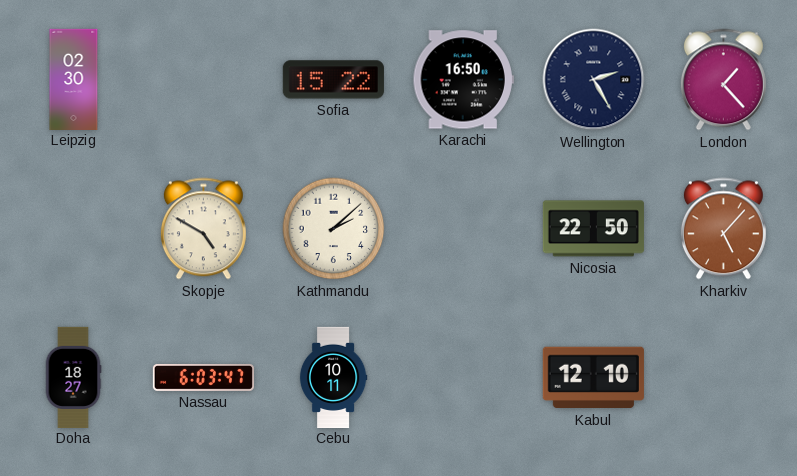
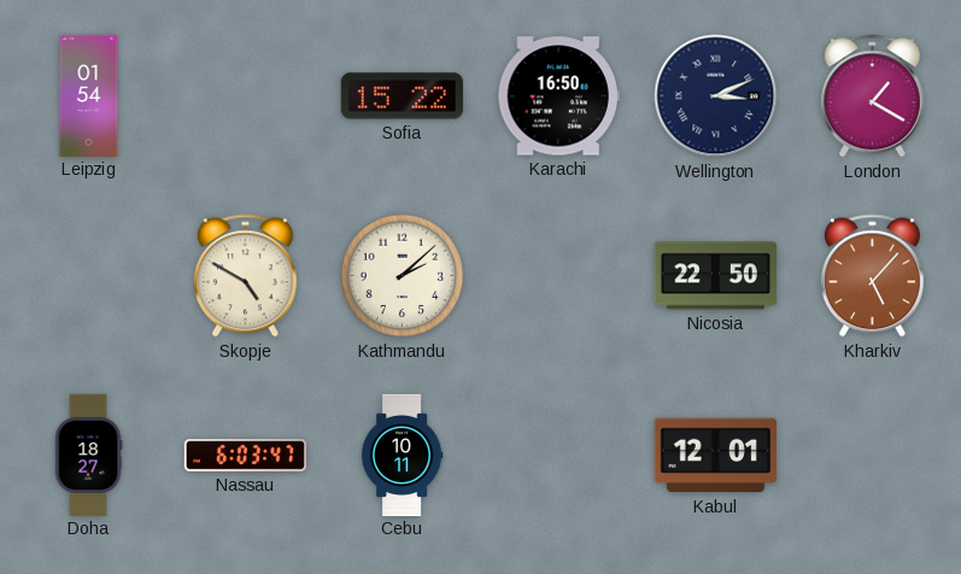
Leipzig: 02:30 -> 01:54 (89, 95)
Wellington: 2:25 -> 3:11 (716, 96)
London: 1:23 -> 1:20 (872, 96)
Kabul: 12:10 -> 12:01 (715, 456)
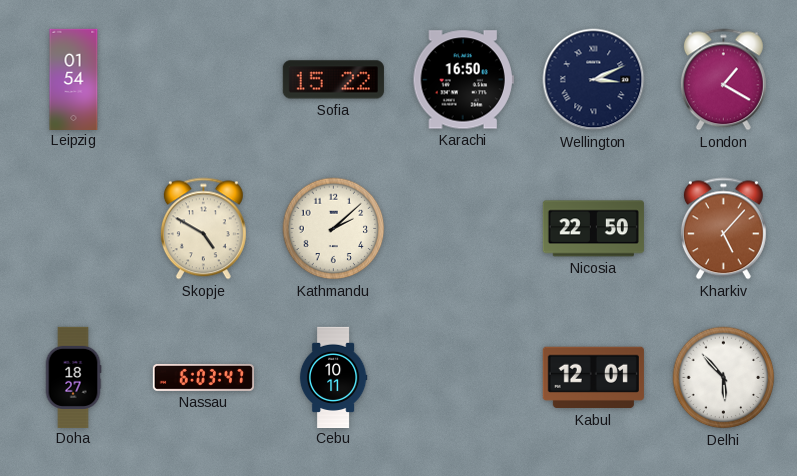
Delhi: none -> 5:53 (724, 378)
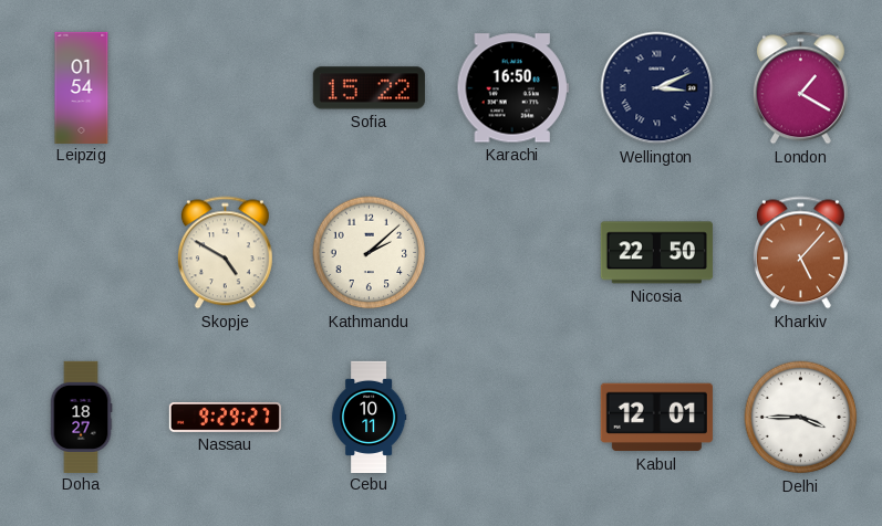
Nassau: 6:03 -> 9:29 (225, 418)
Delhi: 5:53 -> 3:45 (801, 418)
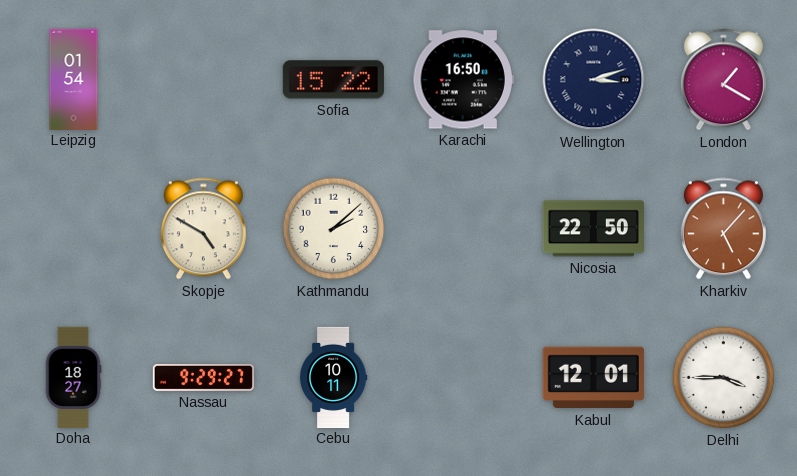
Wellington: 3:11 -> 3:12 (594, 80)
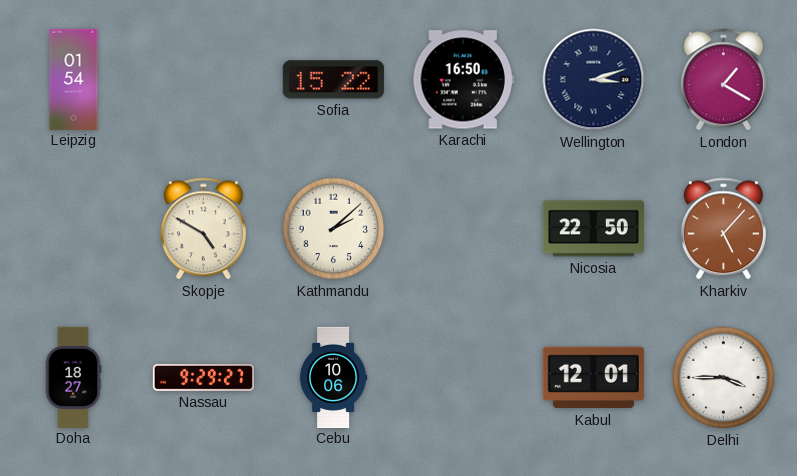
Cebu: 10:11 -> 10:06 (333, 377)
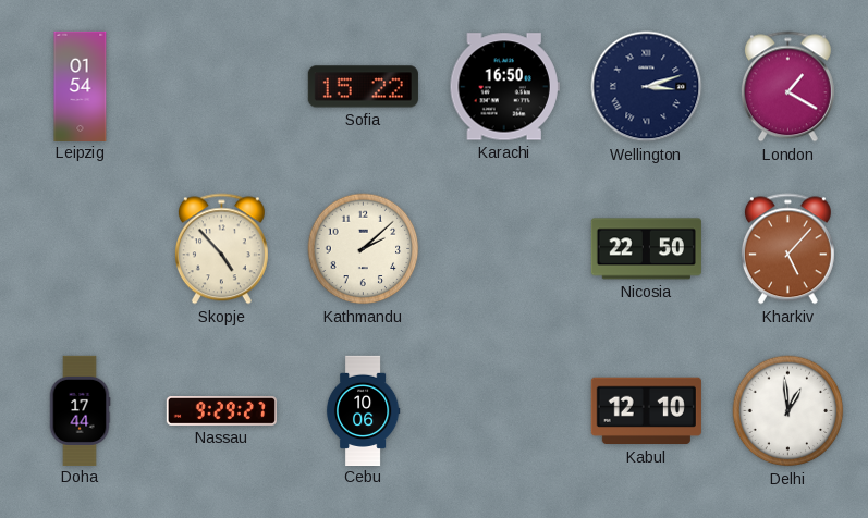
Skopje: 4:50 -> 4:53 (221, 249)
Doha: 18:27 -> 17:44 (80, 410)
Kabul: 12:01 -> 12:10 (646, 411)
Delhi: 3:45 -> 12:59 (788, 411)
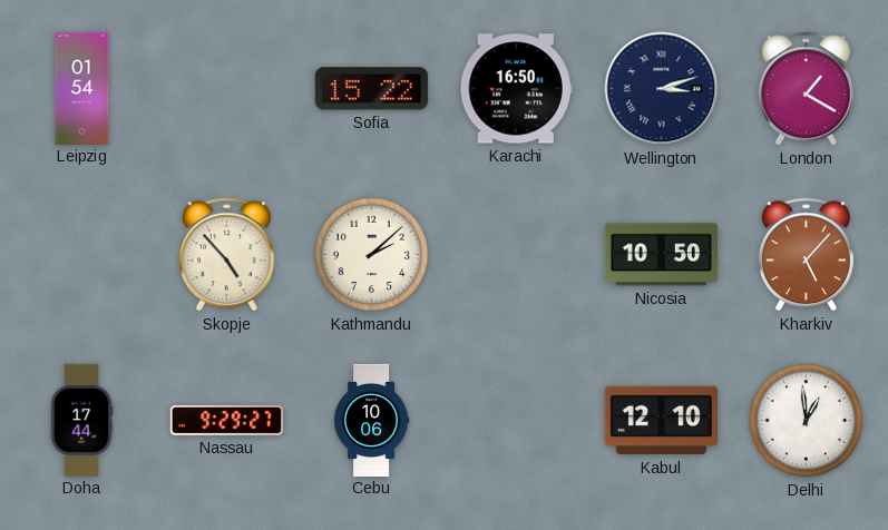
Nicosia: 22:50 -> 10:50 (661, 255)
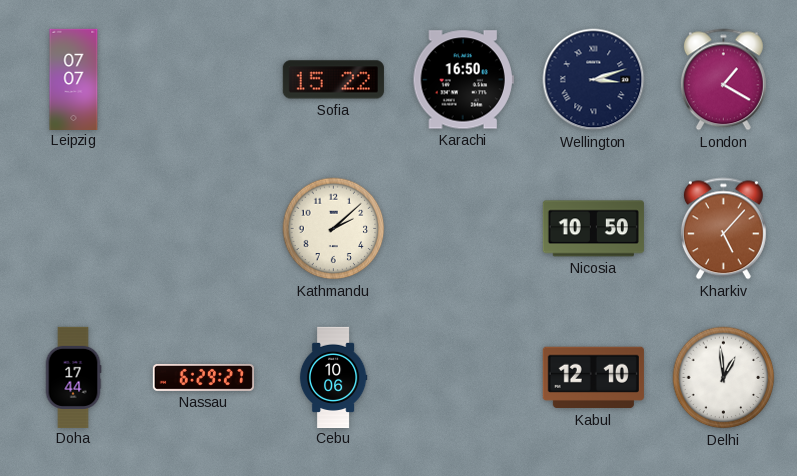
Leipzig: 01:54 -> 07:07 (74, 79)
Skopje: 4:53 -> none (226, 255)
Nassau: 9:29 -> 6:29 (203, 378)
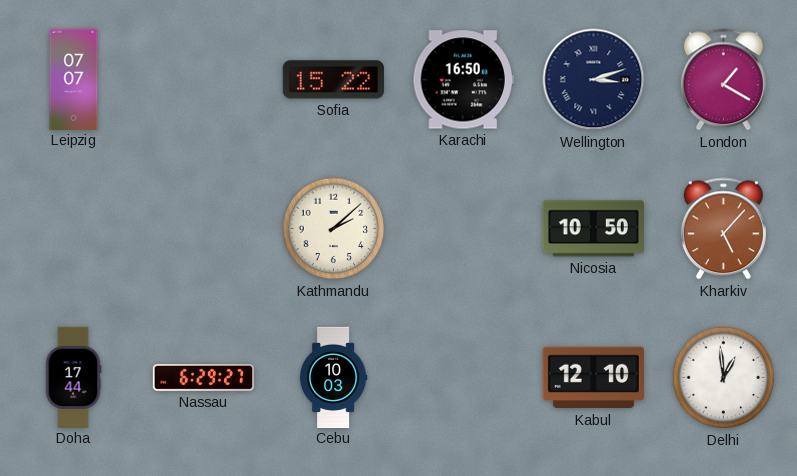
Cebu: 10:06 -> 10:03 (333, 377)
